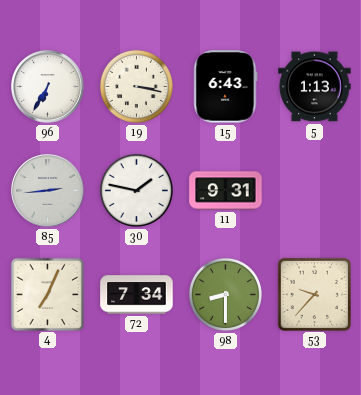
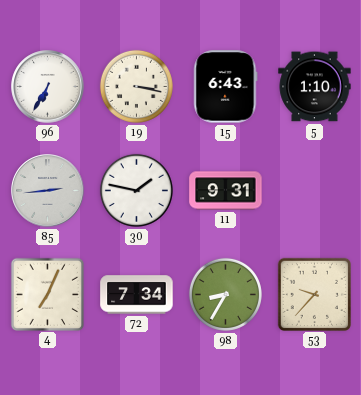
5: 1:13 -> 1:10 (315, 87)
98: 8:30 -> 8:35 (225, 294)
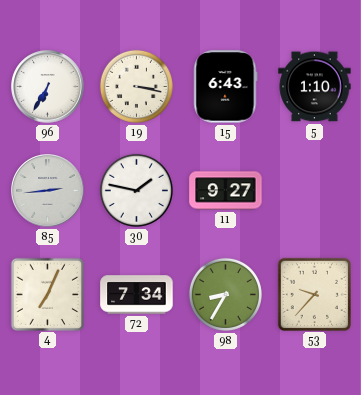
11: 9:31 -> 9:27 (226, 191)
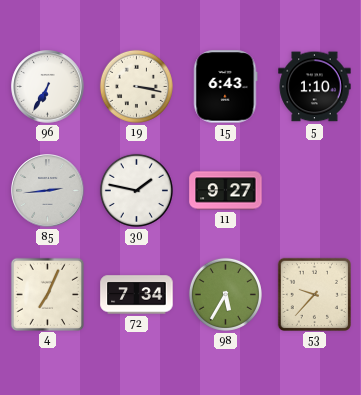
98: 8:35 -> 5:35 (225, 294)
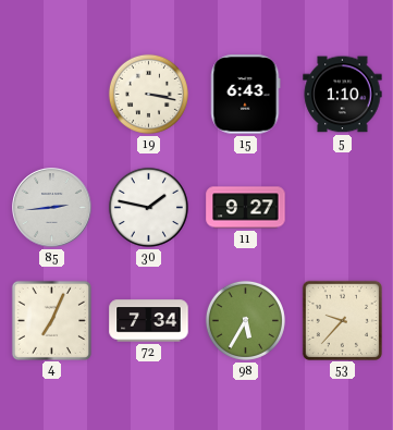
96: 6:35 -> none (48, 87)
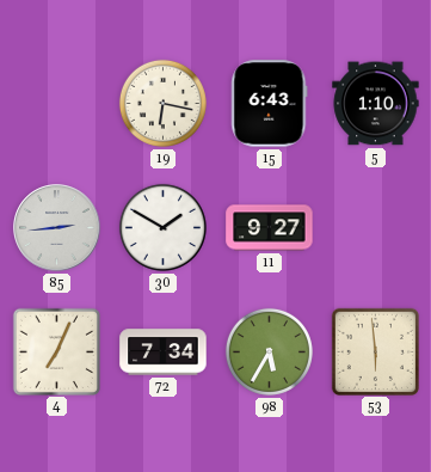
19: 3:17 -> 6:17 (162, 103)
30: 1:47 -> 1:50 (162, 227)
53: 9:37 -> 5:59 (375, 351)
